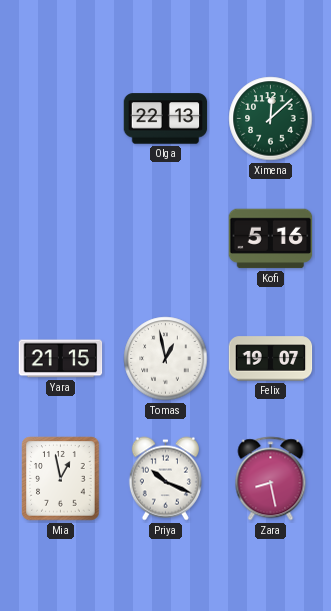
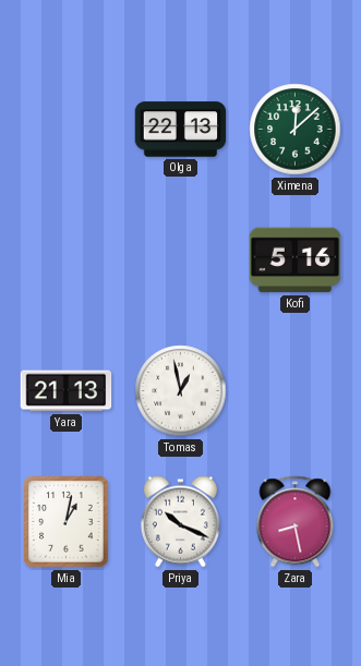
Yara: 21:15 -> 21:13 (67, 391)
Felix: 19:07 -> none (271, 359)
Mia: 12:58 -> 1:02 (67, 522)
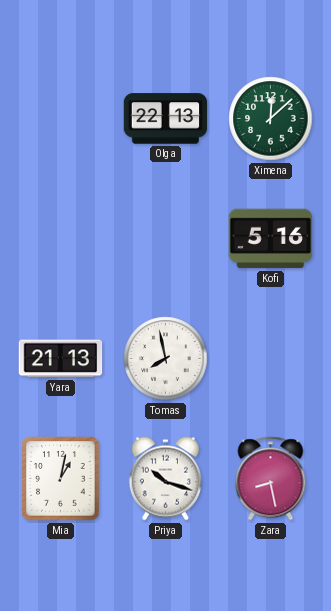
Tomas: 12:58 -> 7:58 (166, 359)
Priya: 10:19 -> 10:18 (165, 479)
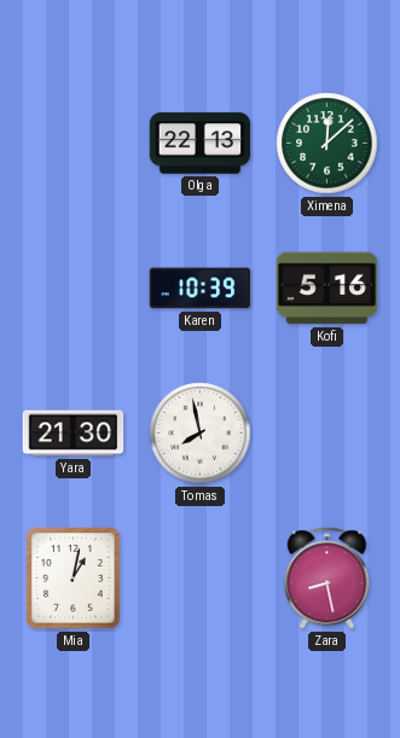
Karen: none -> 10:39 (201, 289)
Yara: 21:13 -> 21:30 (74, 434)
Priya: 10:18 -> none (165, 479)
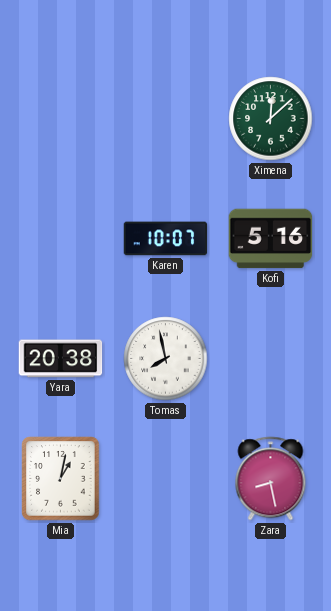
Olga: 22:13 -> none (201, 144)
Karen: 10:39 -> 10:07 (166, 239)
Yara: 21:30 -> 20:38 (61, 359)
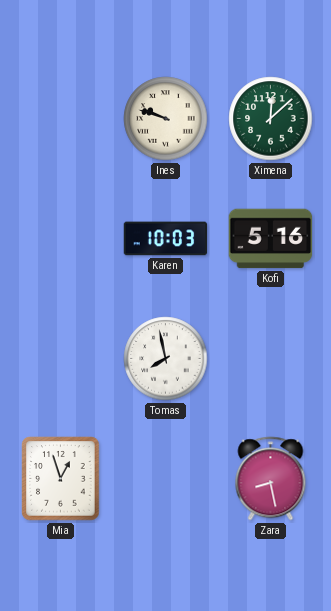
Ines: none -> 9:48 (166, 119)
Karen: 10:07 -> 10:03 (166, 239)
Yara: 20:38 -> none (61, 359)
Mia: 1:02 -> 12:57 (61, 479)
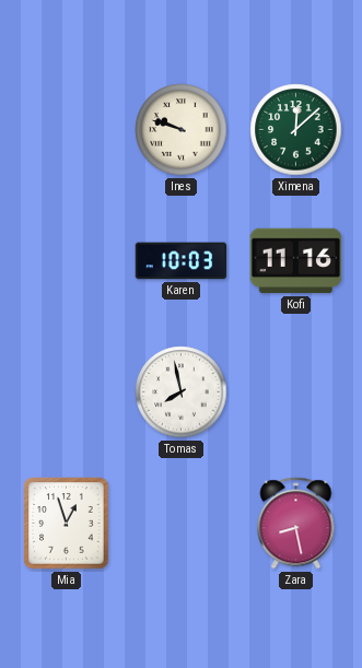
Kofi: 5:16 -> 11:16 (296, 261)
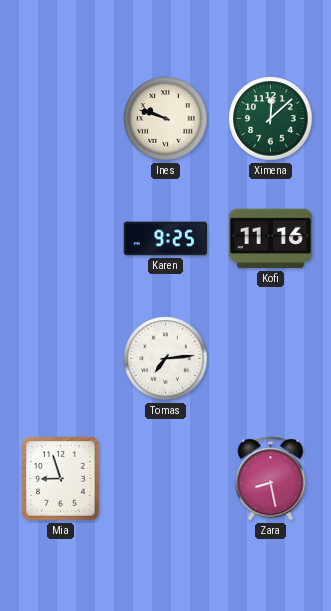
Karen: 10:03 -> 9:25 (166, 239)
Tomas: 7:58 -> 7:14 (166, 359)
Mia: 12:57 -> 8:57 (61, 479)
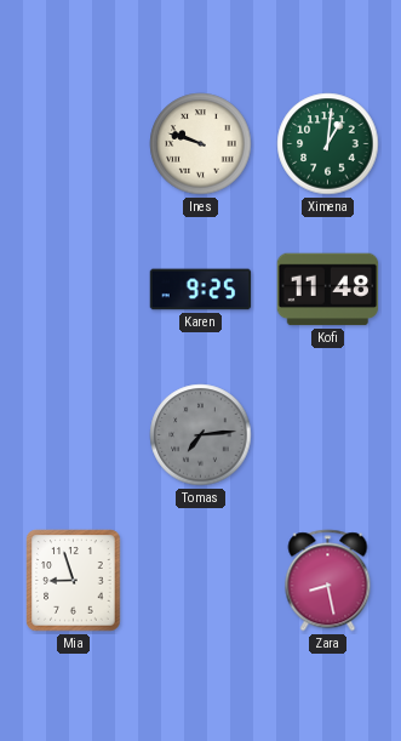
Ximena: 12:08 -> 1:01 (328, 144)
Kofi: 11:16 -> 11:48 (328, 290)
Tomas dial: white -> grey (201, 435)
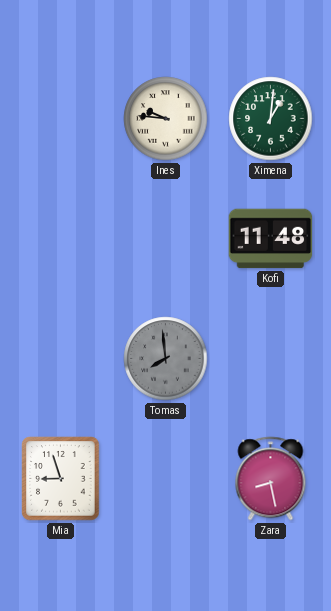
Ines: 9:48 -> 9:46 (166, 119)
Karen: 9:25 -> none (201, 290)
Tomas: 7:14 -> 7:59 (166, 359)
